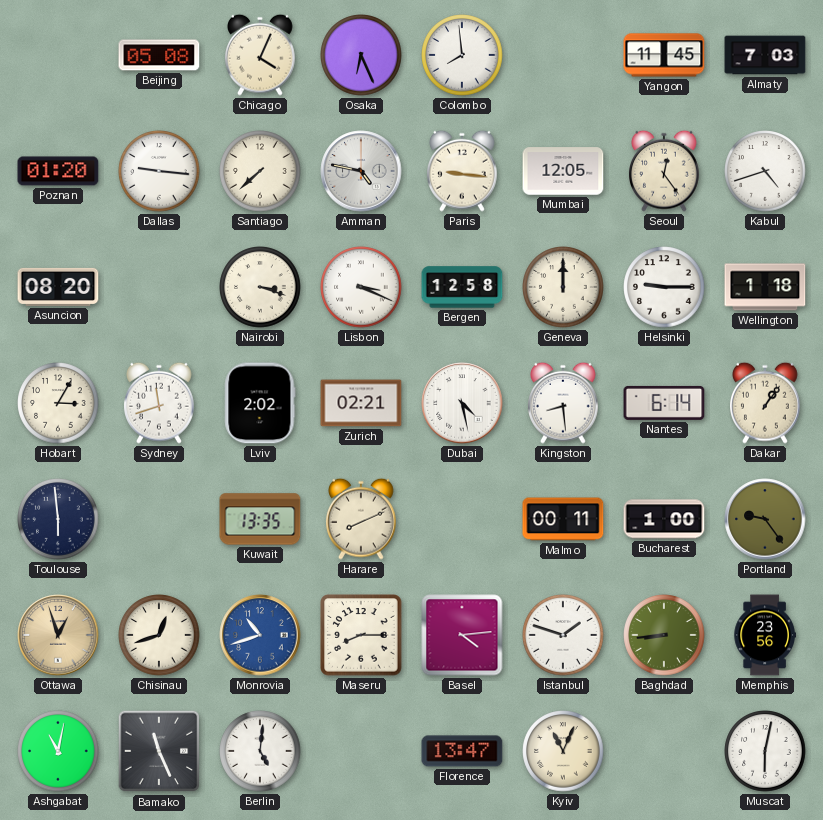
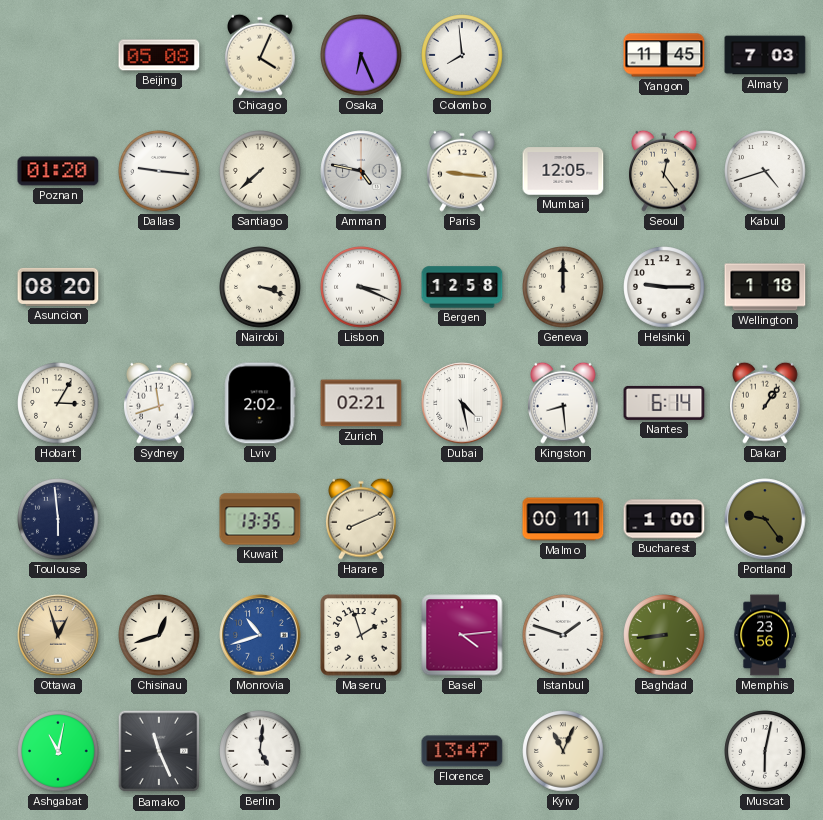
Maseru: 8:15 -> 1:57 (361, 635)
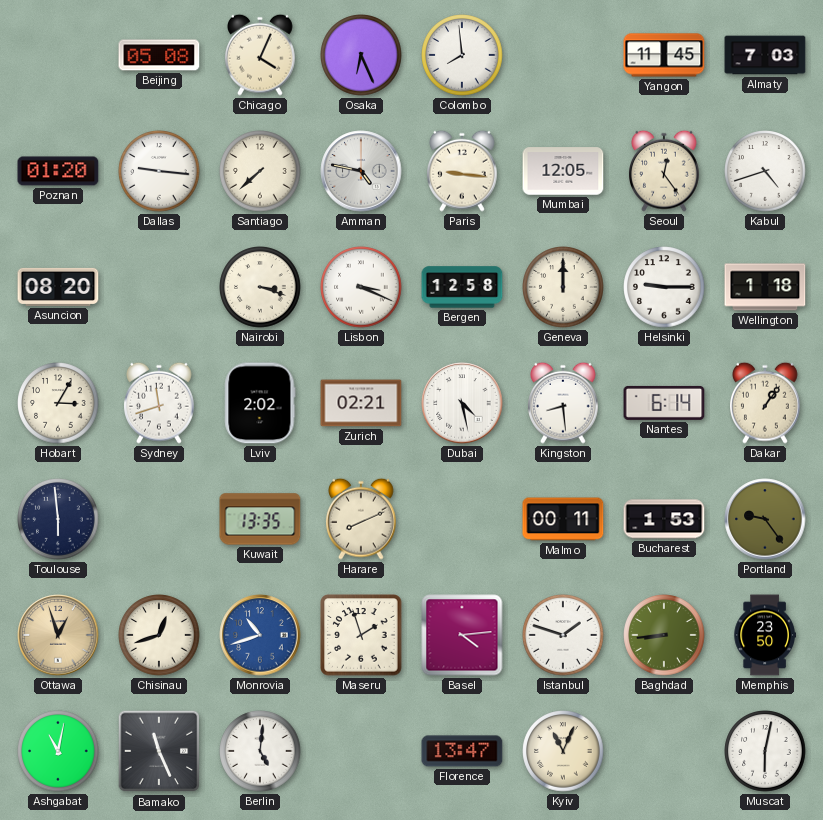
Bucharest: 1:00 -> 1:53 (664, 519)
Memphis: 23:56 -> 23:50 (765, 635)
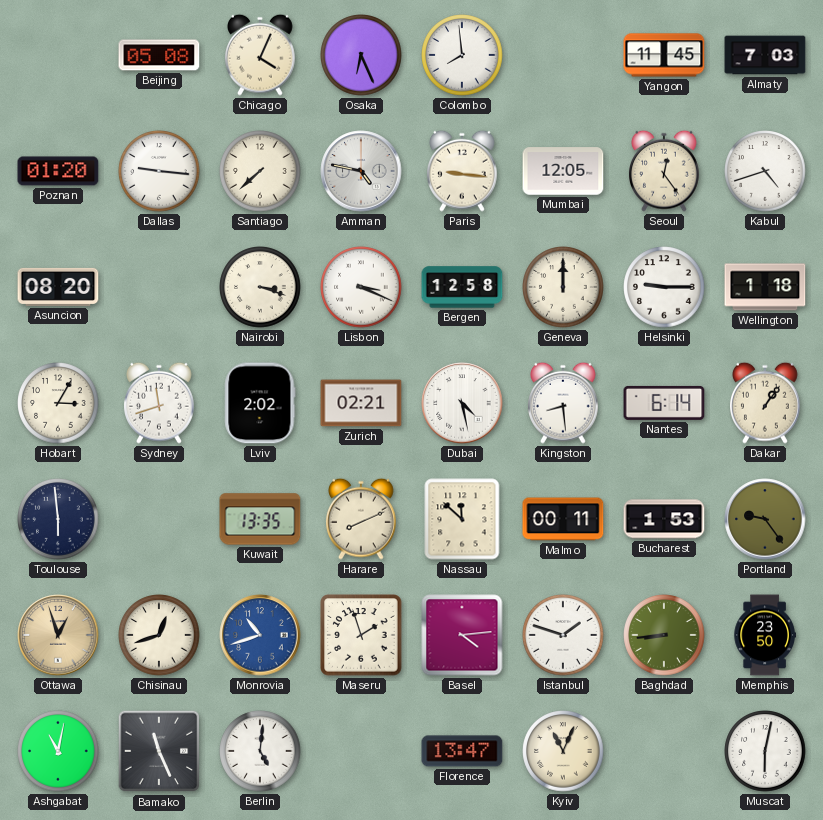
Nassau: none -> 11:52 (462, 519)
